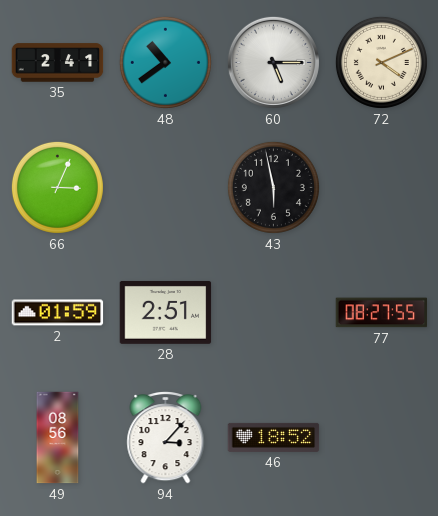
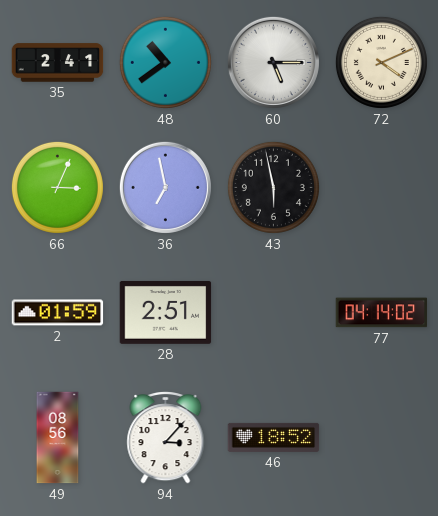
36: none -> 6:58 (165, 187)
77: 08:27 -> 04:14 (382, 313)
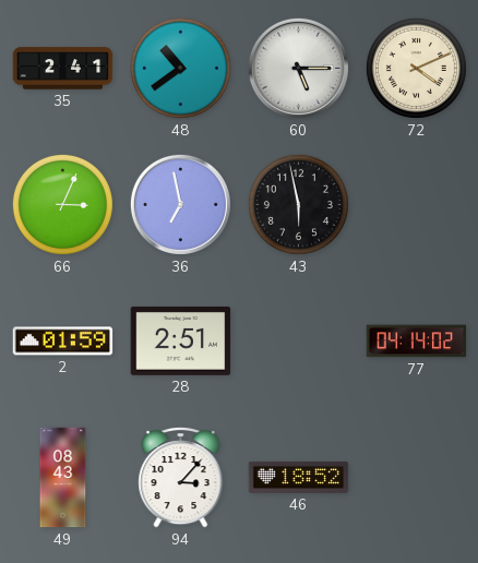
49: 08:56 -> 08:43 (63, 478)
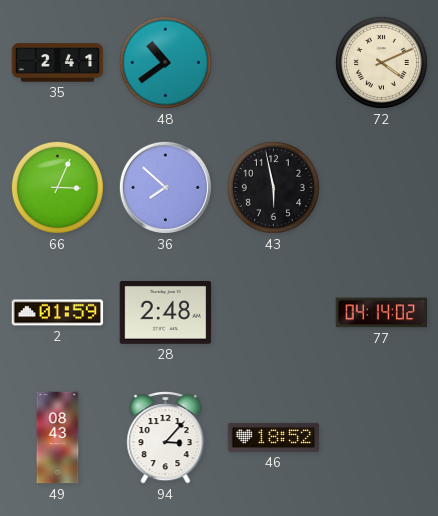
60: 5:15 -> none (298, 68)
36: 6:58 -> 7:52 (165, 187)
28: 2:51 -> 2:48 (166, 312)
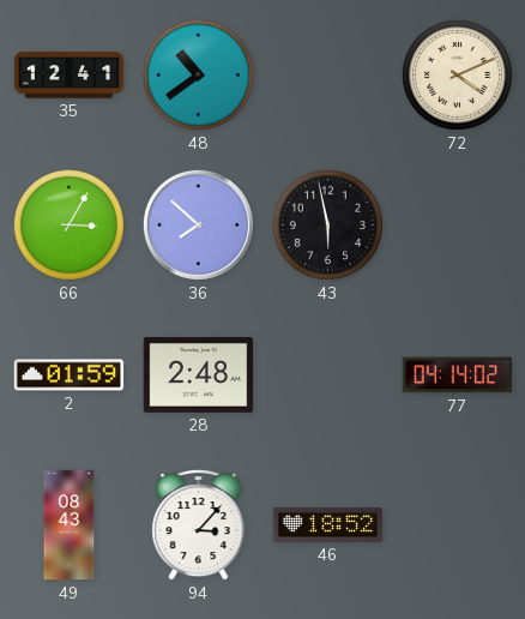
35: 2:41 -> 12:41 (70, 76)
66: 3:04 -> 3:05 (68, 224)
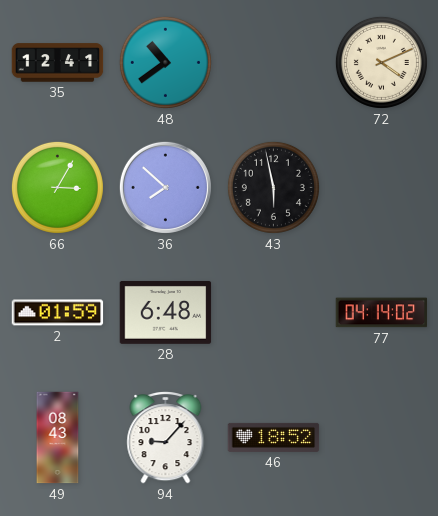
28: 2:48 -> 6:48 (166, 312)
94: 3:07 -> 9:07 (166, 438)
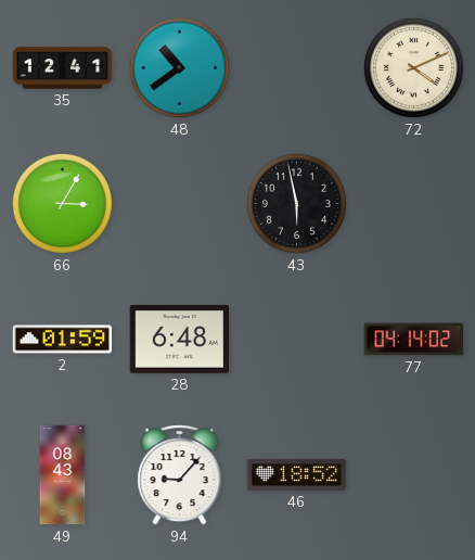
36: 7:52 -> none (165, 187)
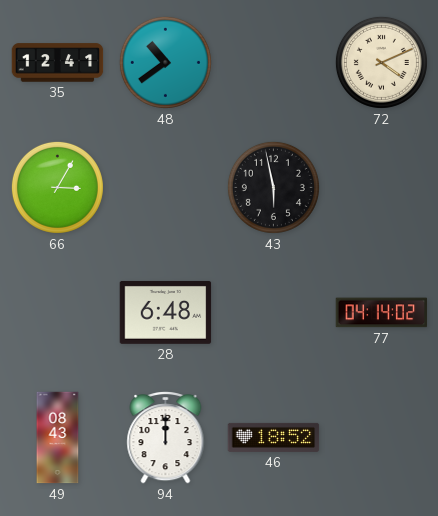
2: 01:59 -> none (63, 340)
94: 9:07 -> 12:00 (166, 438)
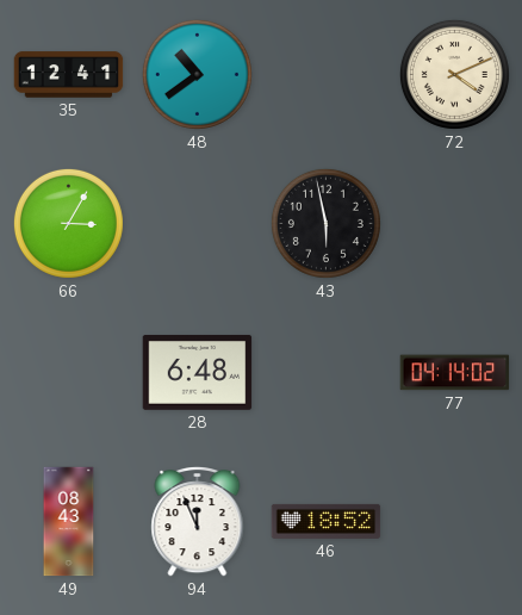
94: 12:00 -> 11:56 (198, 522)
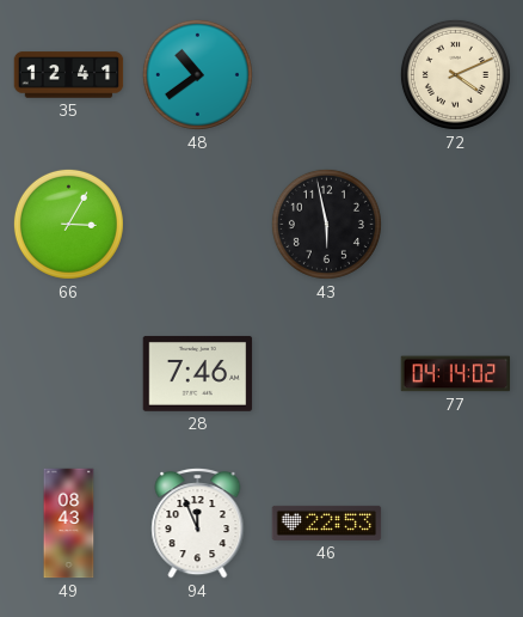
28: 6:48 -> 7:46 (198, 373)
46: 18:52 -> 22:53 (327, 523)
